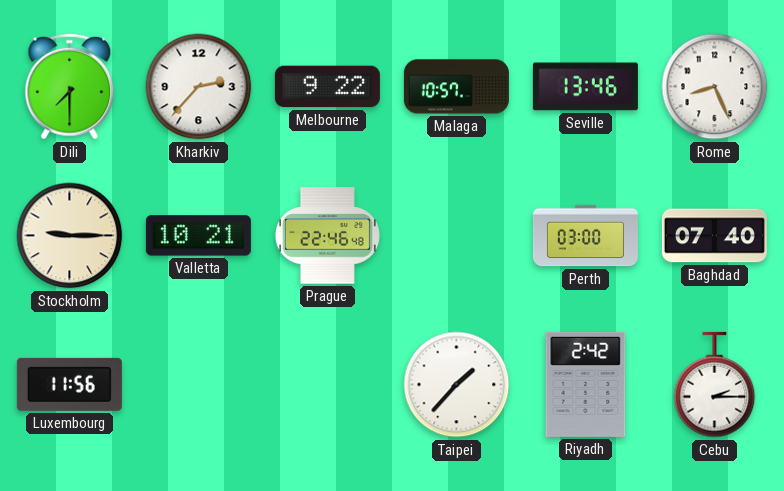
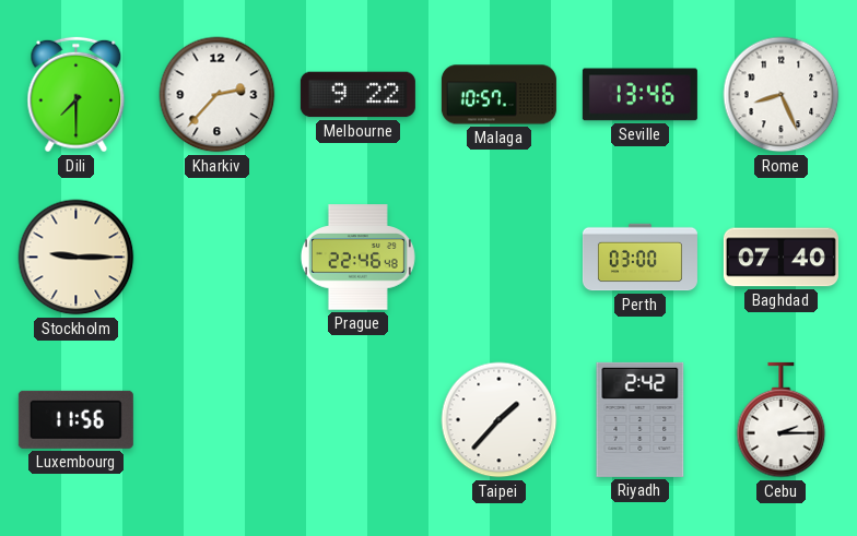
Valletta: 10:21 -> none (198, 236)
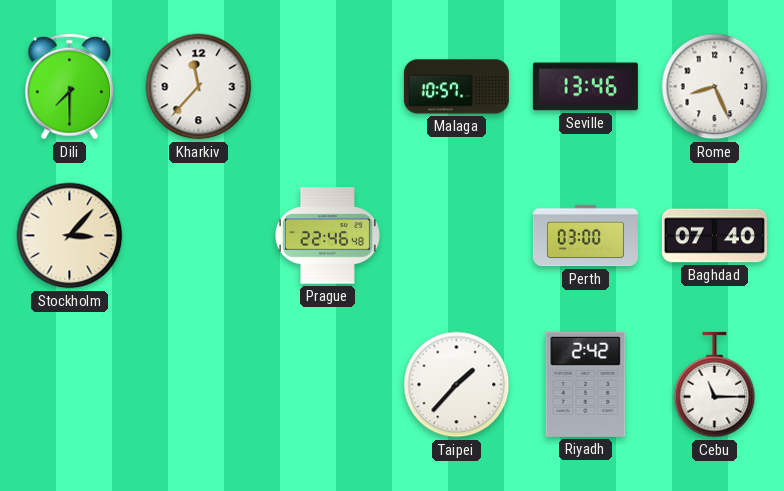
Kharkiv: 2:37 -> 11:37 (199, 87)
Melbourne: 9:22 -> none (357, 95)
Stockholm: 9:15 -> 3:07 (70, 236)
Luxembourg: 11:56 -> none (75, 419)
Cebu: 2:15 -> 11:15 (715, 385)
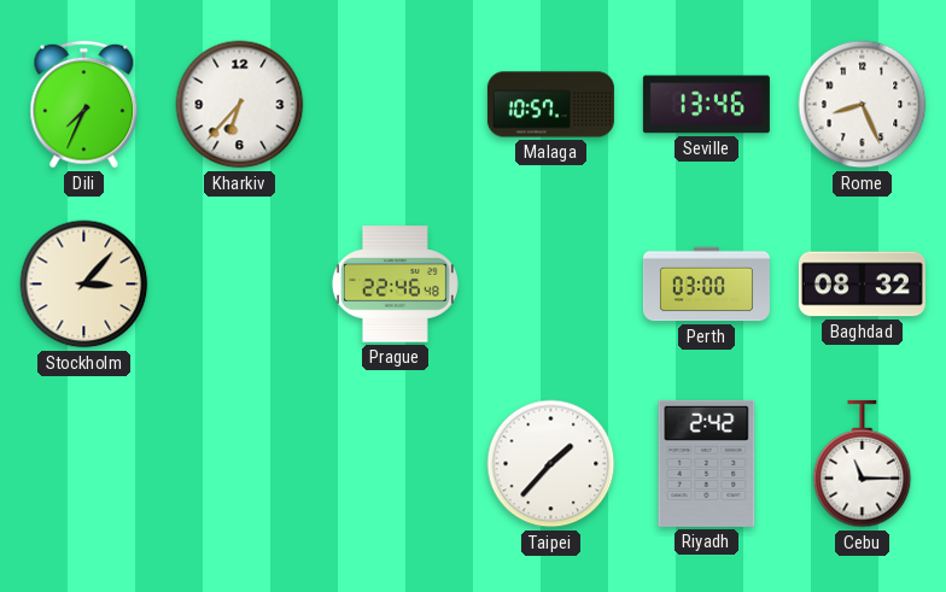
Dili: 7:30 -> 7:34 (84, 105)
Kharkiv: 11:37 -> 6:37 (240, 105)
Baghdad: 07:40 -> 08:32 (862, 285)
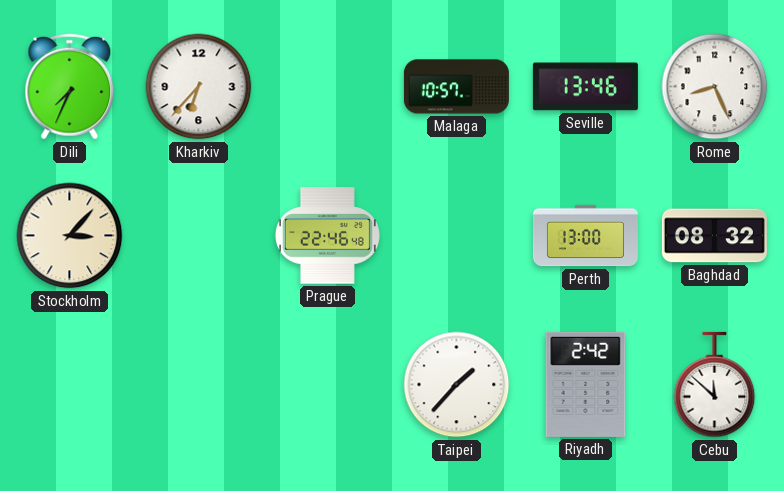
Perth: 03:00 -> 13:00 (585, 236)
Cebu: 11:15 -> 11:52 (715, 385)
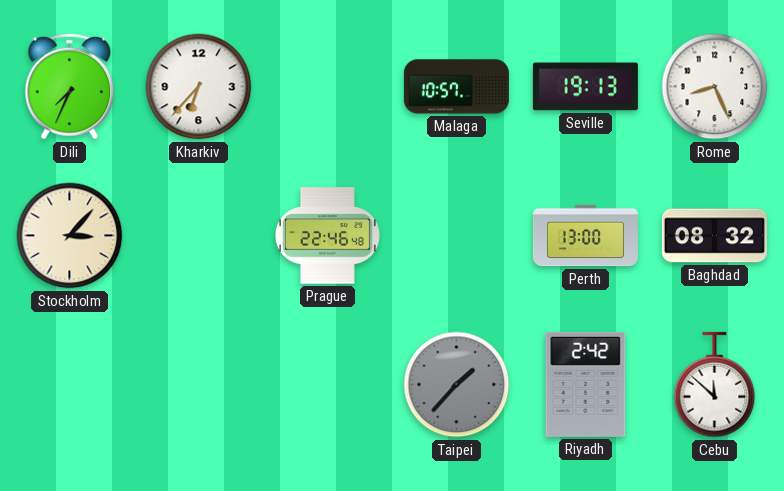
Seville: 13:46 -> 19:13 (585, 87)
Taipei dial: white -> grey (457, 385)
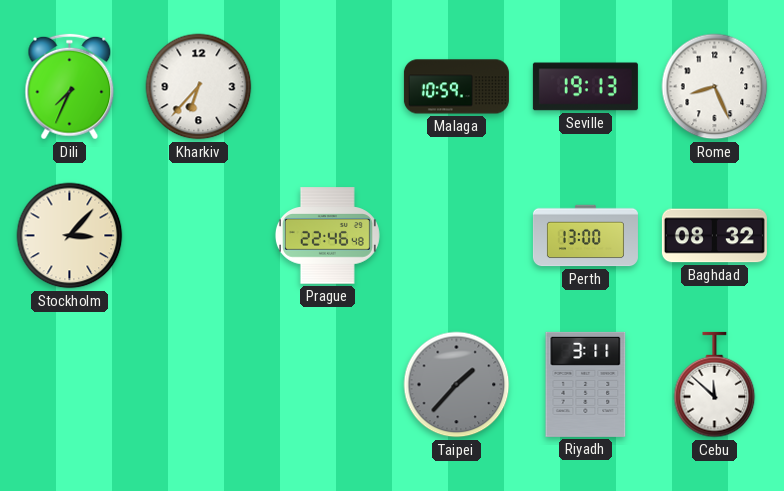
Malaga: 10:57 -> 10:59 (456, 87)
Riyadh: 2:42 -> 3:11 (586, 384)
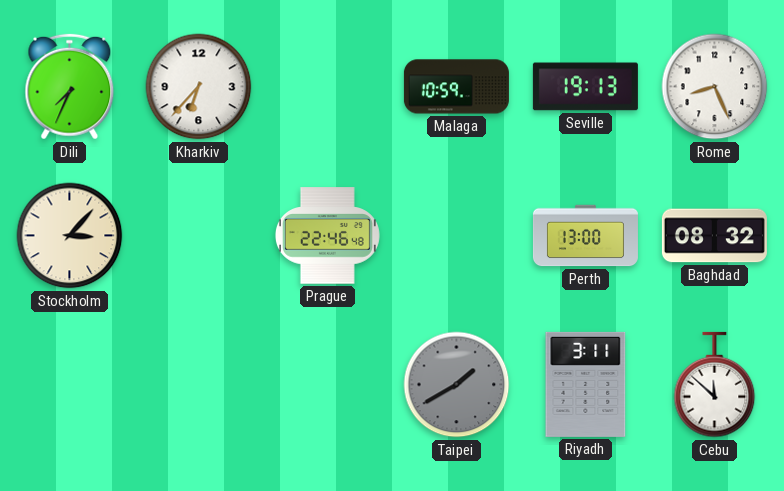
Taipei: 1:37 -> 1:40 (457, 385)
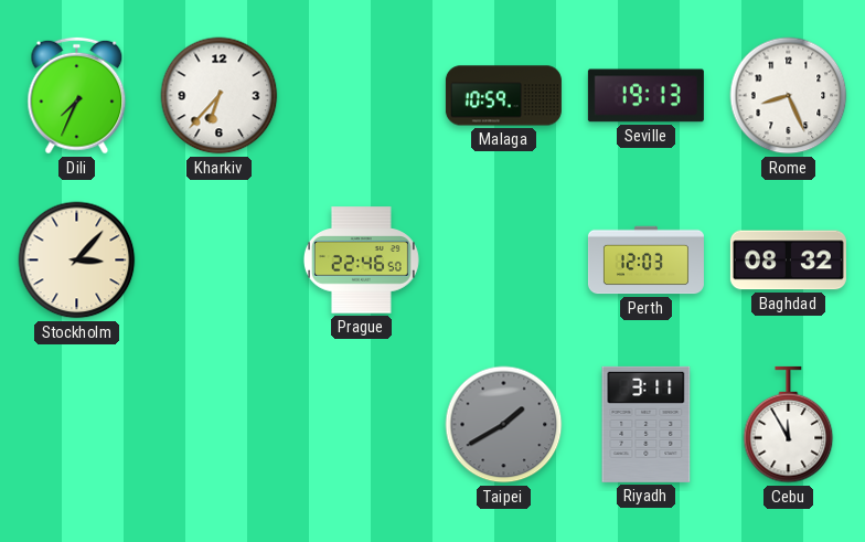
Prague: 22:46:48 -> 22:46:50 (361, 261)
Perth: 13:00 -> 12:03 (645, 261)
Cebu: 11:52 -> 11:55 (789, 425)
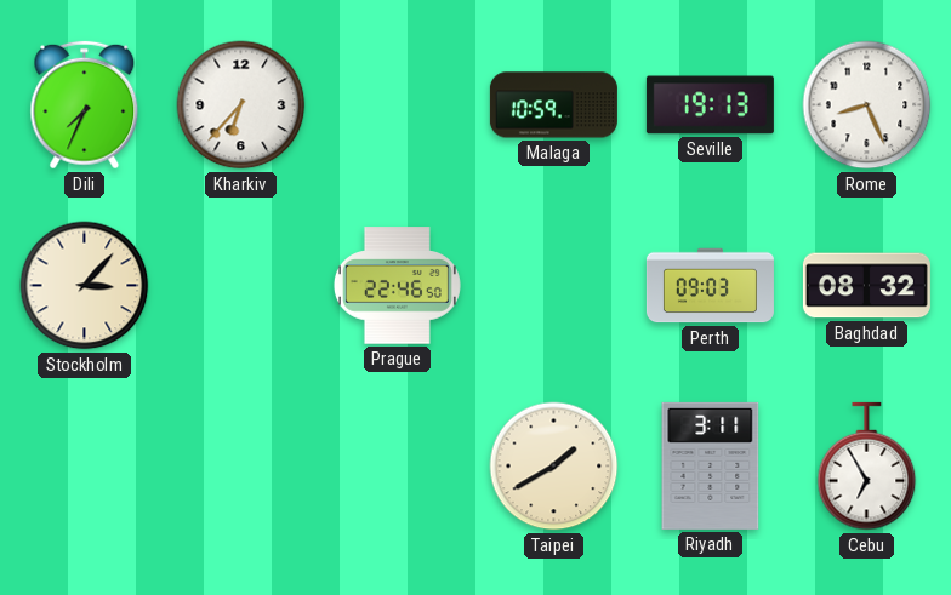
Perth: 12:03 -> 09:03 (710, 286)
Taipei dial: grey -> cream (554, 467)
Cebu: 11:55 -> 6:55 (867, 467)
